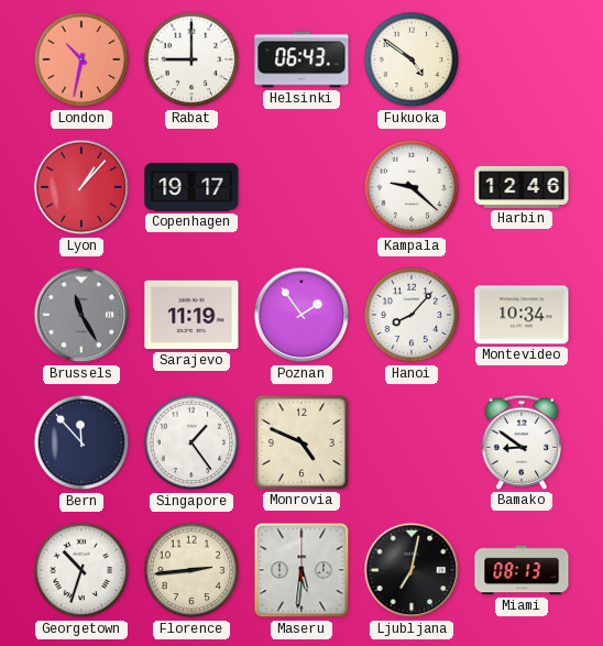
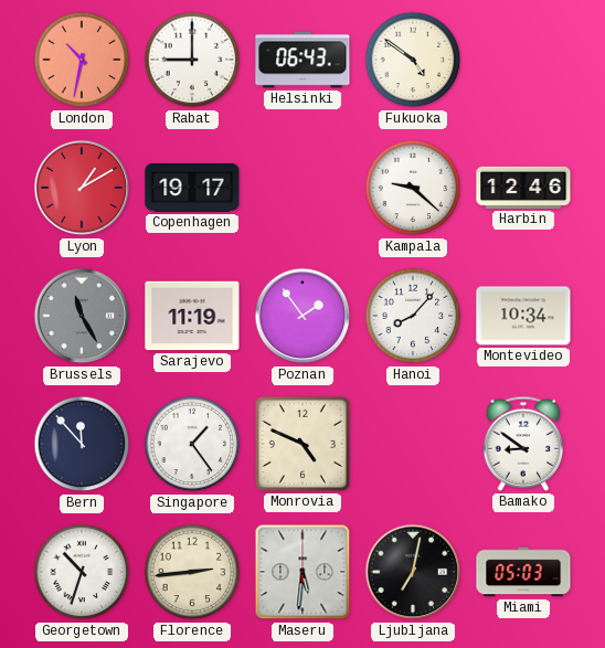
Lyon: 1:07 -> 1:10 (82, 188)
Miami: 08:13 -> 05:03 (523, 572)
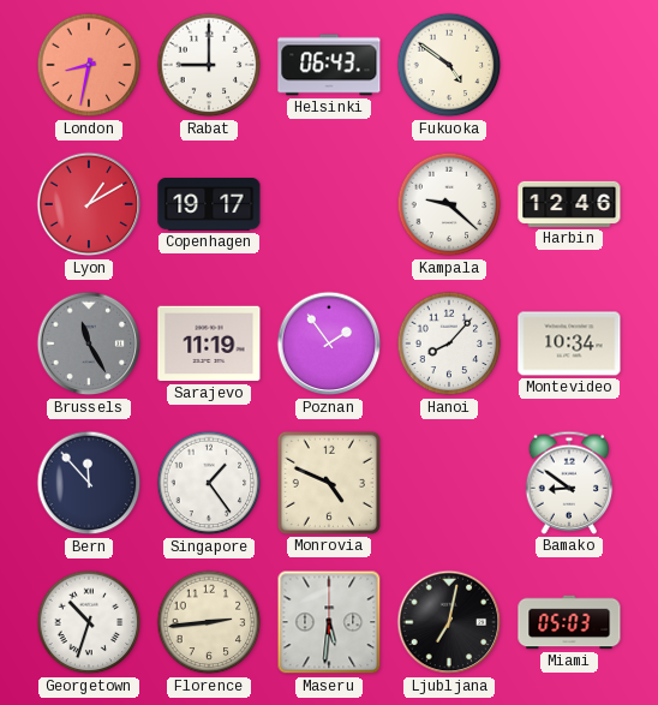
London: 10:32 -> 8:32 (89, 65)
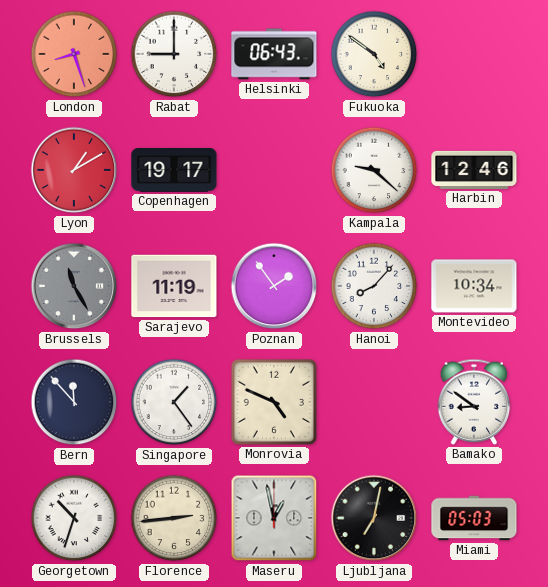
London: 8:32 -> 8:27 (74, 54)
Maseru: 5:31 -> 12:58 (274, 518)
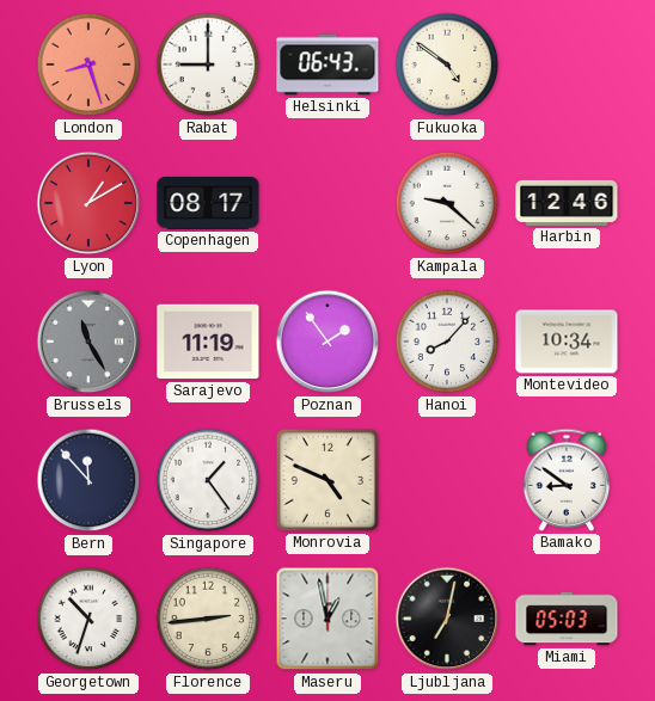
Copenhagen: 19:17 -> 08:17 (208, 204)
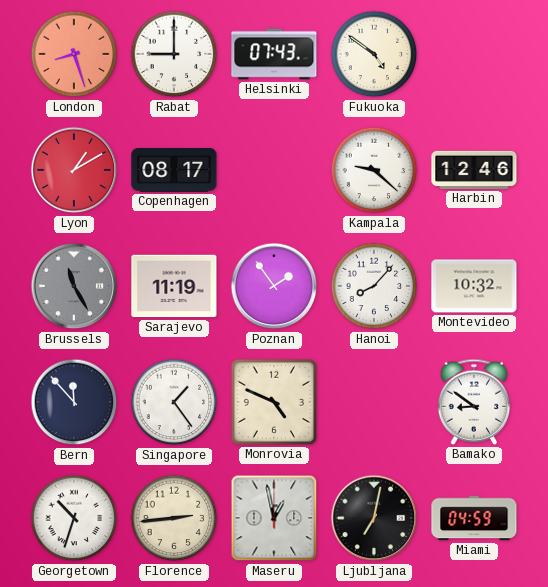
Helsinki: 06:43 -> 07:43 (274, 54)
Montevideo: 10:34 -> 10:32 (474, 286)
Miami: 05:03 -> 04:59 (474, 518)
